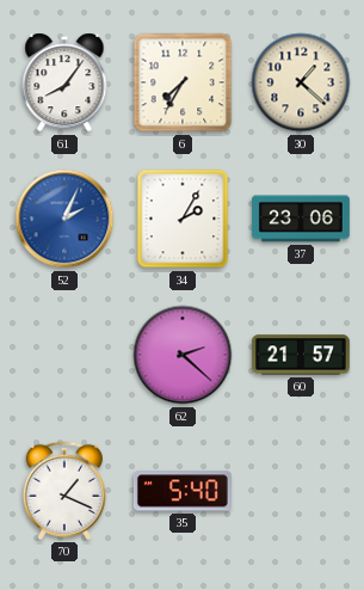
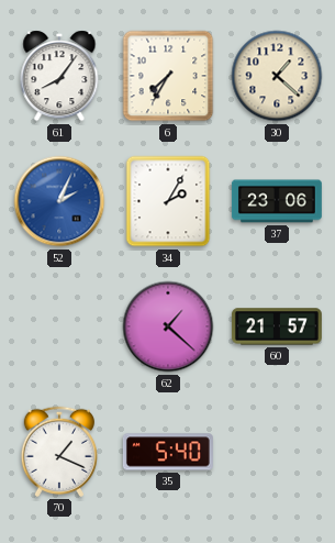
62: 2:22 -> 1:22 (168, 326)
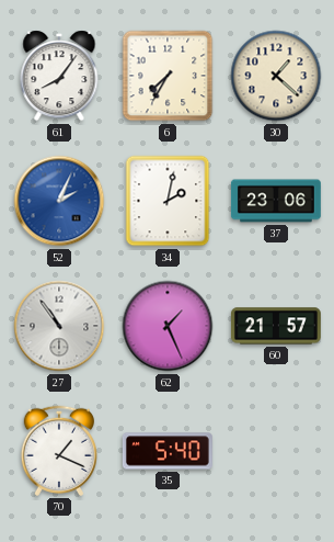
34: 2:05 -> 2:02 (168, 201)
27: none -> 10:54 (59, 326)
62: 1:22 -> 1:26 (168, 326)
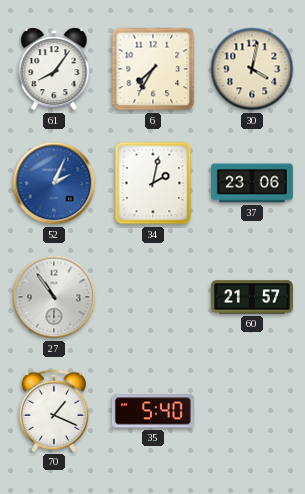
30: 1:22 -> 4:02 (252, 69)
62: 1:26 -> none (168, 326)
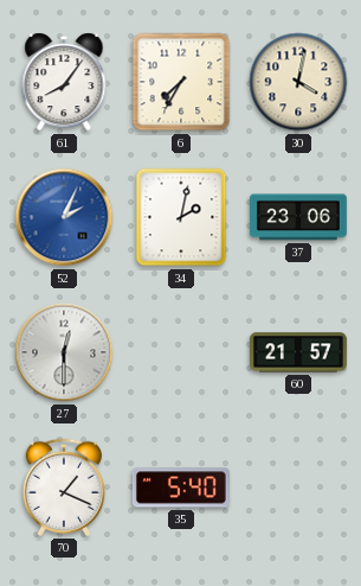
27: 10:54 -> 12:30 (64, 352)
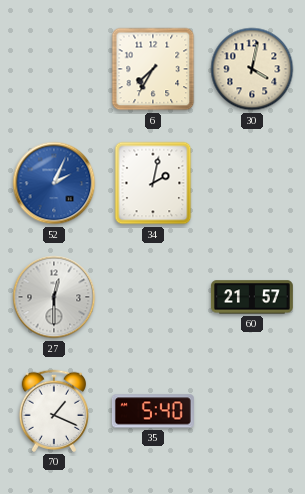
61: 8:06 -> none (64, 82)
37: 23:06 -> none (298, 217)
